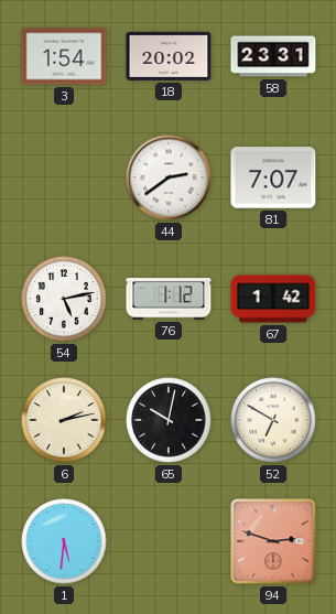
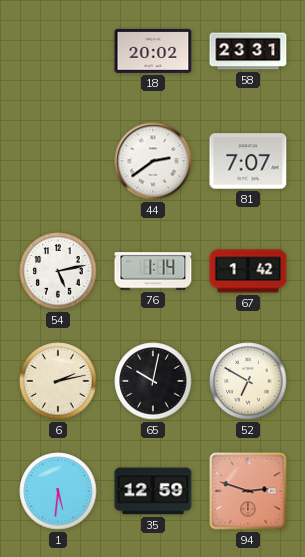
3: 1:54 -> none (64, 56)
76: 1:12 -> 1:14 (153, 271)
35: none -> 12:59 (153, 491)
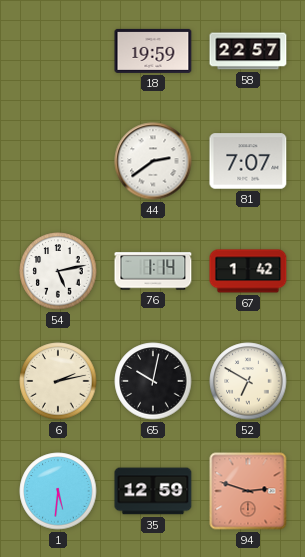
18: 20:02 -> 19:59 (153, 51)
58: 23:31 -> 22:57 (248, 51)
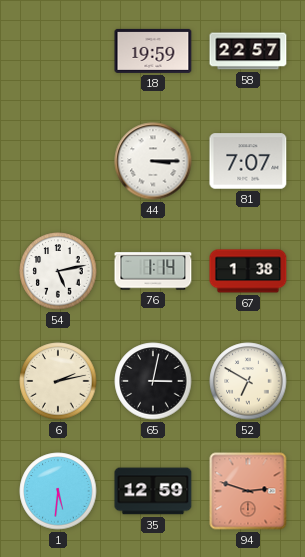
44: 2:39 -> 3:15 (153, 161)
67: 1:42 -> 1:38 (248, 271)
65: 10:02 -> 3:02 (153, 381)
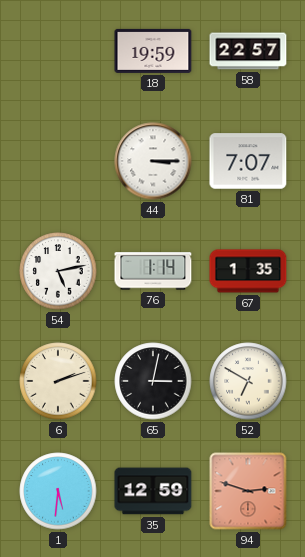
67: 1:38 -> 1:35 (248, 271)
6: 2:13 -> 2:12 (58, 381)
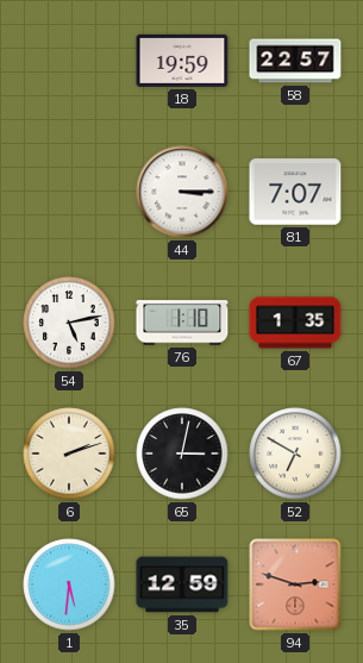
76: 1:14 -> 1:10 (182, 323)
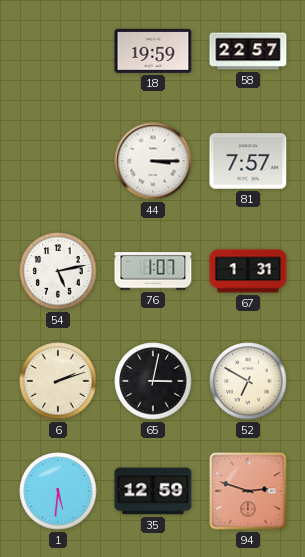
81: 7:07 -> 7:57 (248, 161)
76: 1:10 -> 1:07 (153, 271)
67: 1:35 -> 1:31 (248, 271)
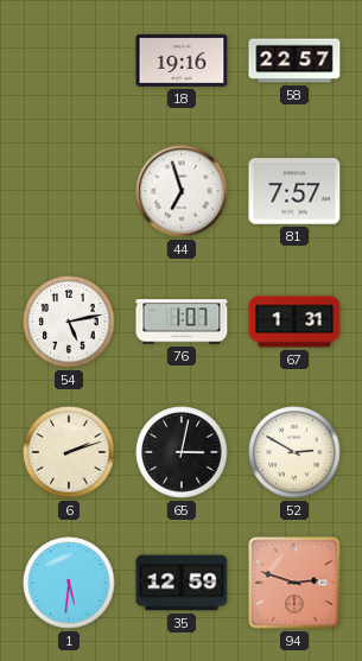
18: 19:59 -> 19:16 (182, 61)
44: 3:15 -> 6:57 (182, 191)
52: 6:50 -> 2:50 (294, 452)
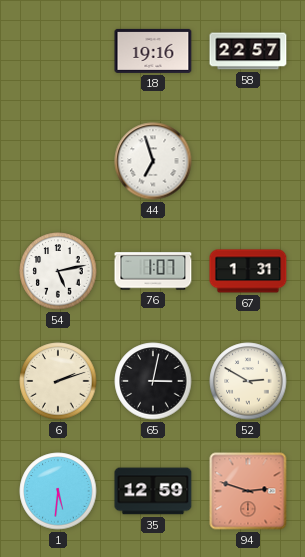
81: 7:57 -> none (294, 191)
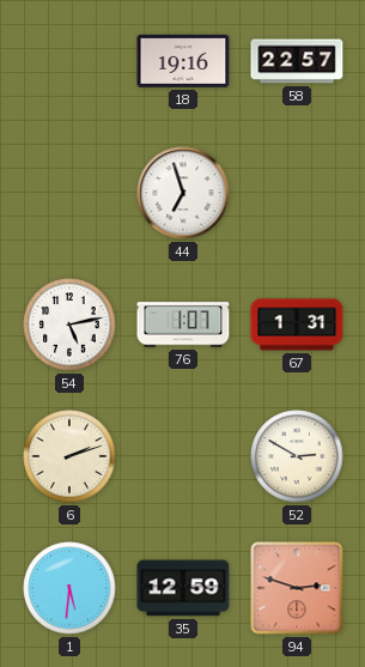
65: 3:02 -> none (153, 381)
